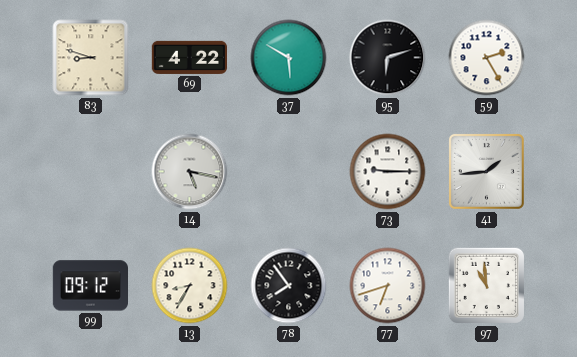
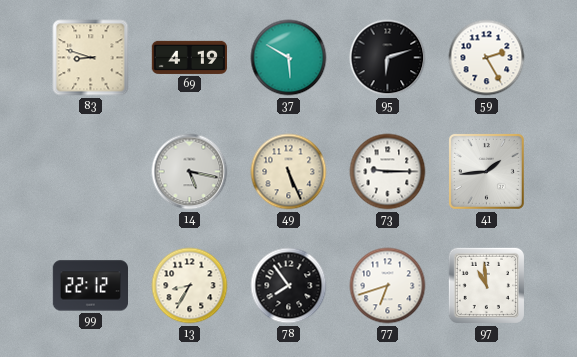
69: 4:22 -> 4:19 (189, 57)
49: none -> 5:26 (289, 172)
99: 09:12 -> 22:12 (90, 286)
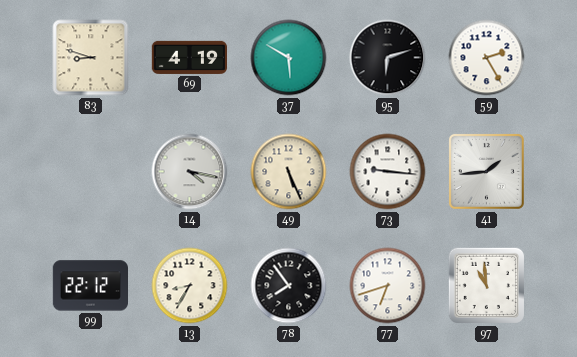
14: 5:17 -> 4:17 (190, 172)
73: 9:15 -> 9:16 (388, 172)
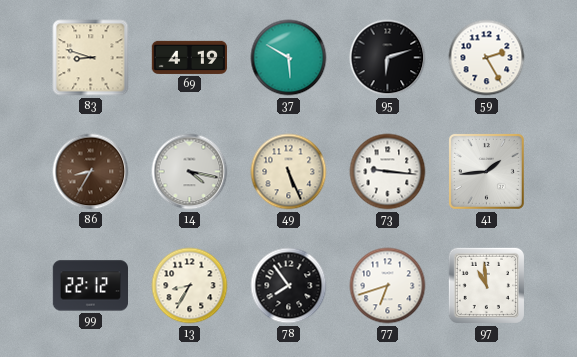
86: none -> 8:35 (91, 172)
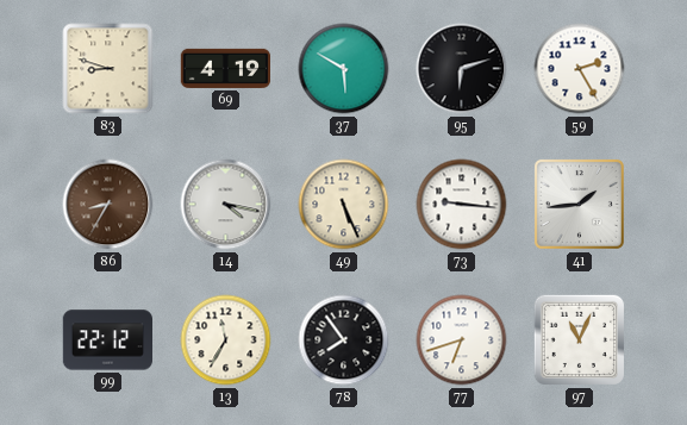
13: 8:35 -> 11:35 (226, 340)
97: 10:59 -> 11:04 (579, 339)
